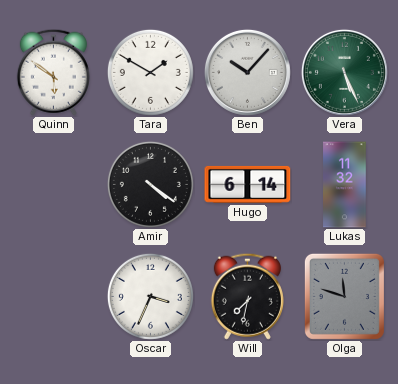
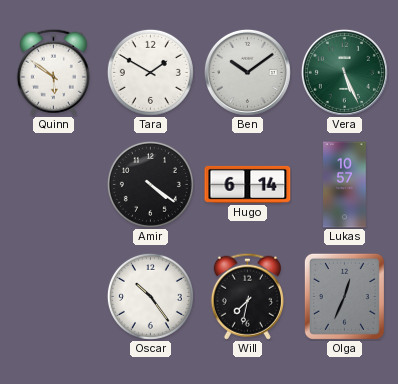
Ben: 10:07 -> 10:09 (247, 72)
Lukas: 11:32 -> 10:57 (345, 185)
Oscar: 3:34 -> 10:24 (150, 296)
Olga: 11:48 -> 12:34 (344, 296)
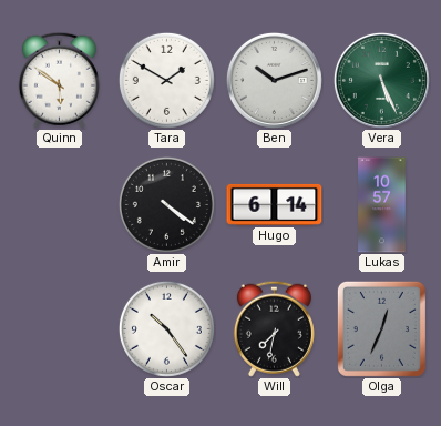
Ben: 10:09 -> 10:12 (274, 80)
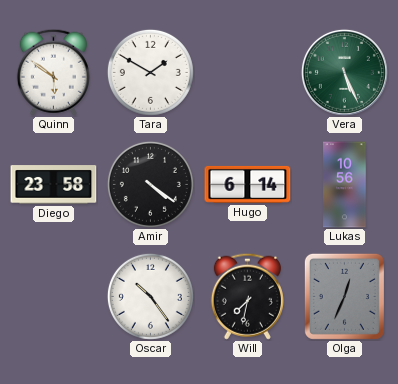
Ben: 10:12 -> none (274, 80)
Diego: none -> 23:58 (54, 185)
Lukas: 10:57 -> 10:56 (345, 185)
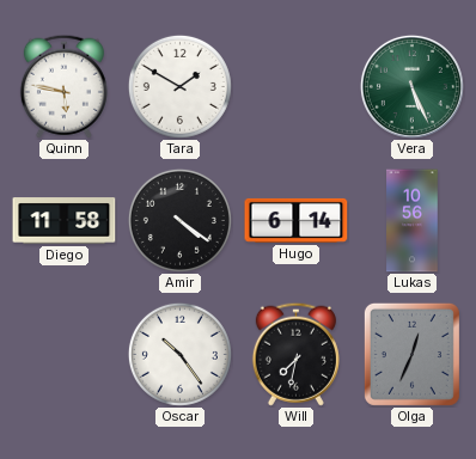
Quinn: 5:51 -> 5:47 (63, 86)
Diego: 23:58 -> 11:58 (65, 221)
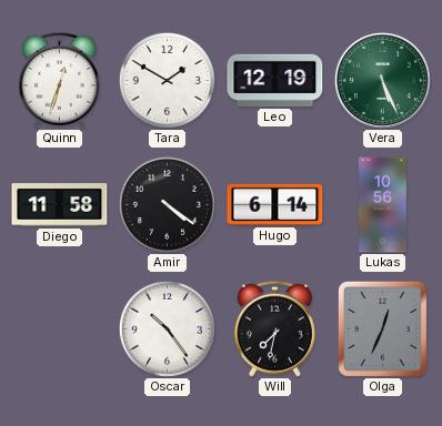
Quinn: 5:47 -> 12:33 (59, 80)
Leo: none -> 12:19 (275, 80)
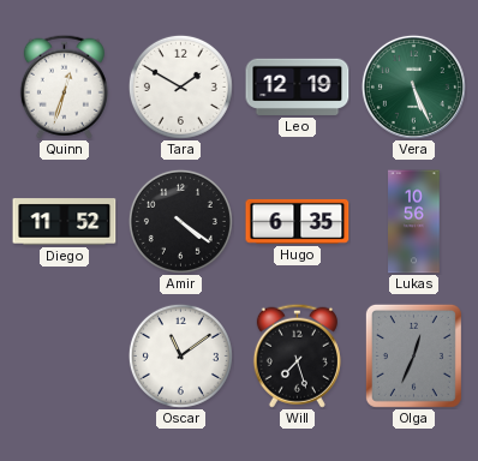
Diego: 11:58 -> 11:52 (65, 222)
Hugo: 6:14 -> 6:35 (298, 221)
Oscar: 10:24 -> 11:09 (180, 355)
Will: 7:32 -> 7:27 (297, 355)
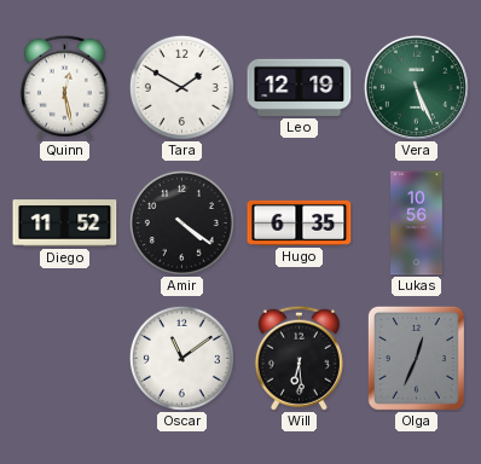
Quinn: 12:33 -> 12:28 (64, 87)
Will: 7:27 -> 6:29 (299, 358)
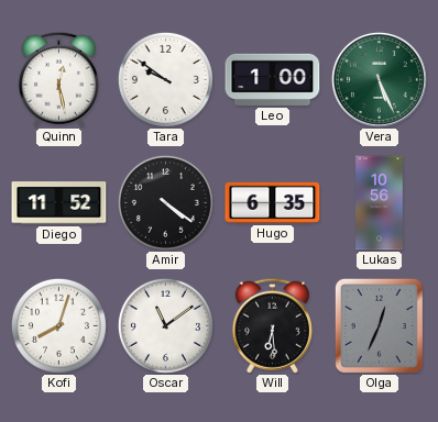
Tara: 1:50 -> 9:51 (165, 79)
Leo: 12:19 -> 1:00 (273, 79)
Kofi: none -> 8:03 (58, 325)
